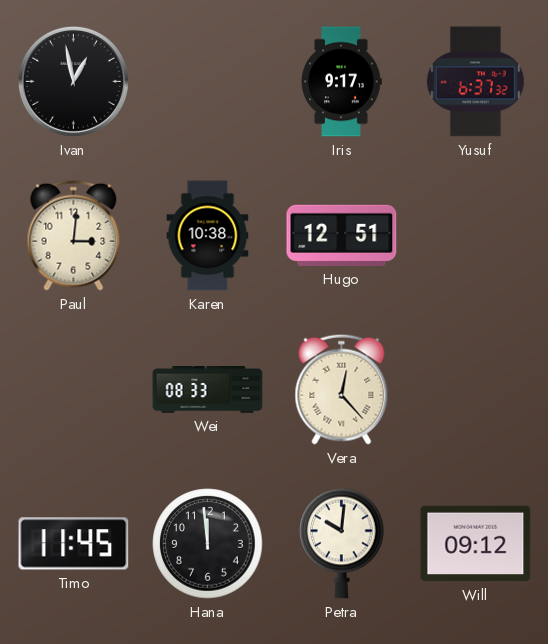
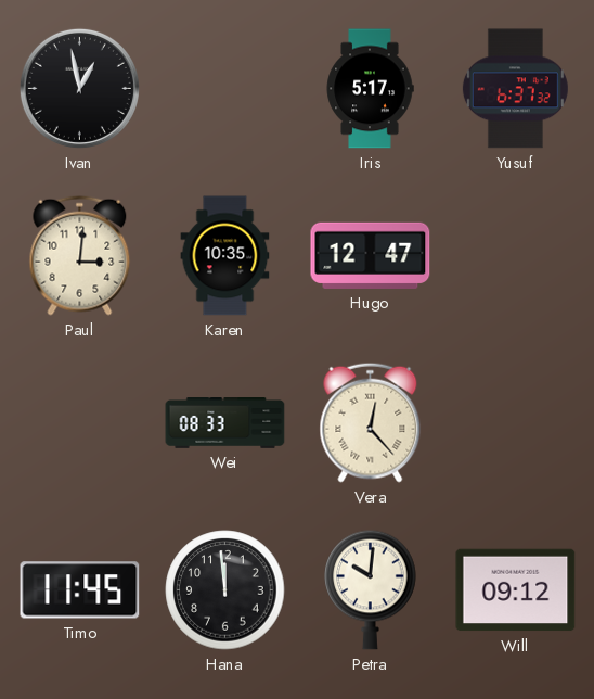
Iris: 9:17 -> 5:17 (370, 89)
Karen: 10:38 -> 10:35 (225, 256)
Hugo: 12:51 -> 12:47 (371, 255)
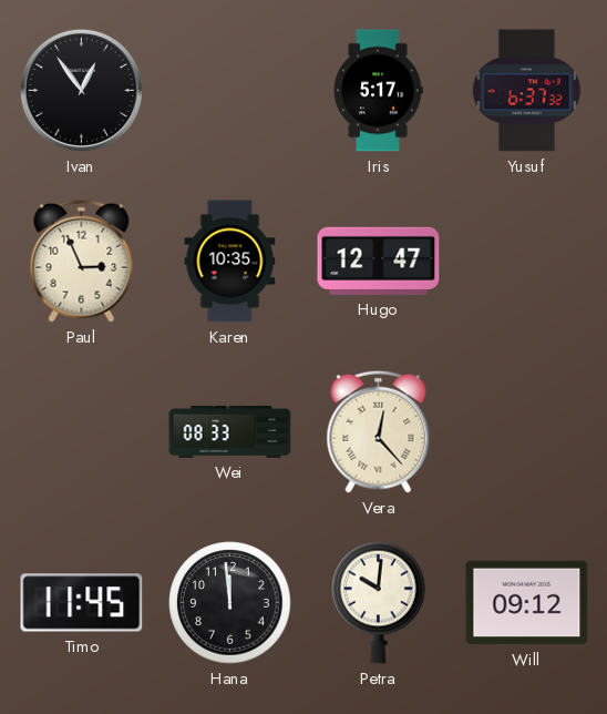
Ivan: 12:58 -> 12:54 (81, 90)
Paul: 3:01 -> 2:56 (82, 261)
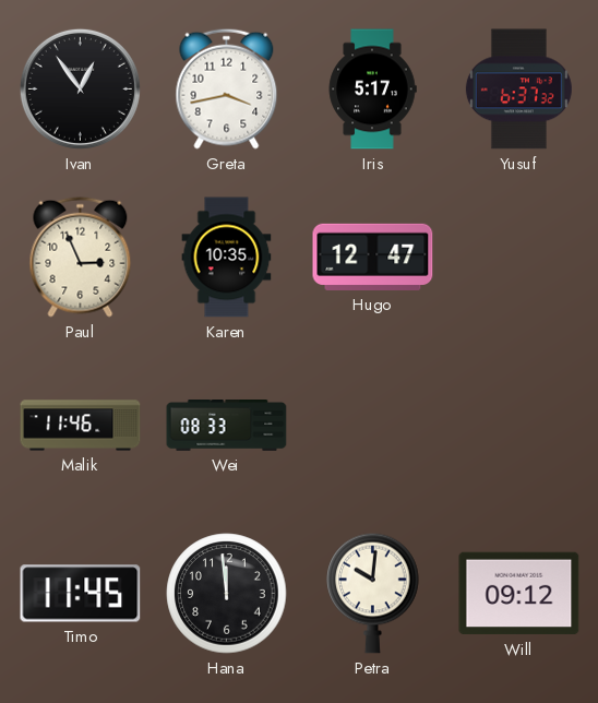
Greta: none -> 3:43 (227, 88)
Malik: none -> 11:46 (81, 426)
Vera: 12:23 -> none (379, 431)
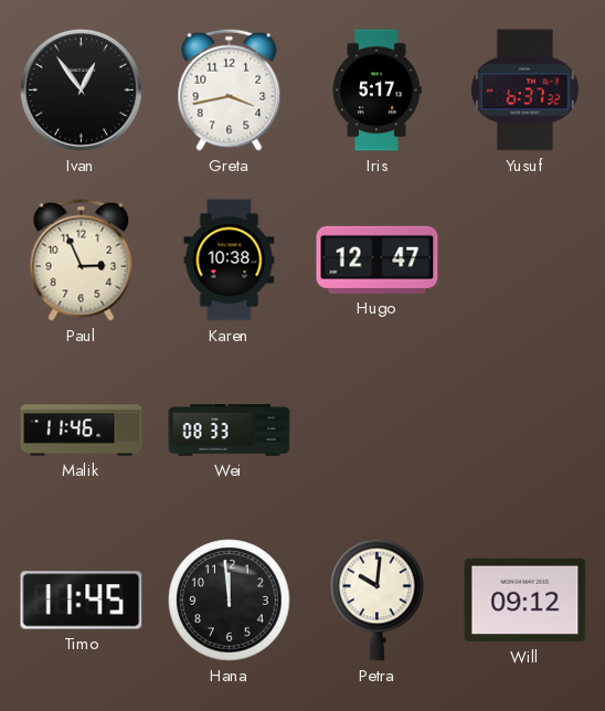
Karen: 10:35 -> 10:38 (230, 261)
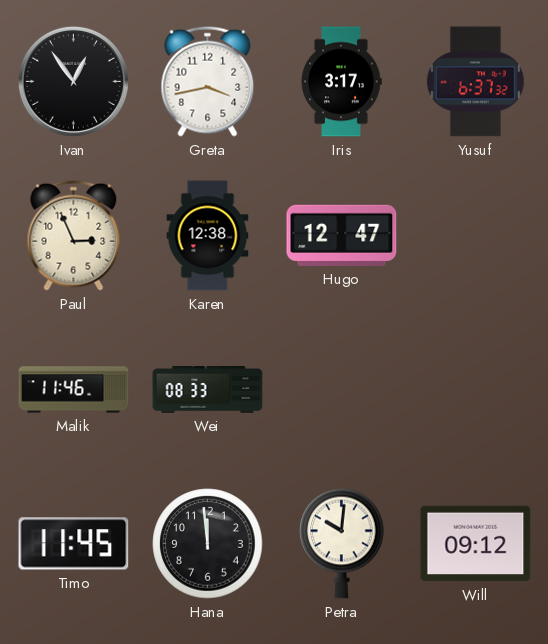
Iris: 5:17 -> 3:17 (341, 82)
Karen: 10:38 -> 12:38 (208, 236)
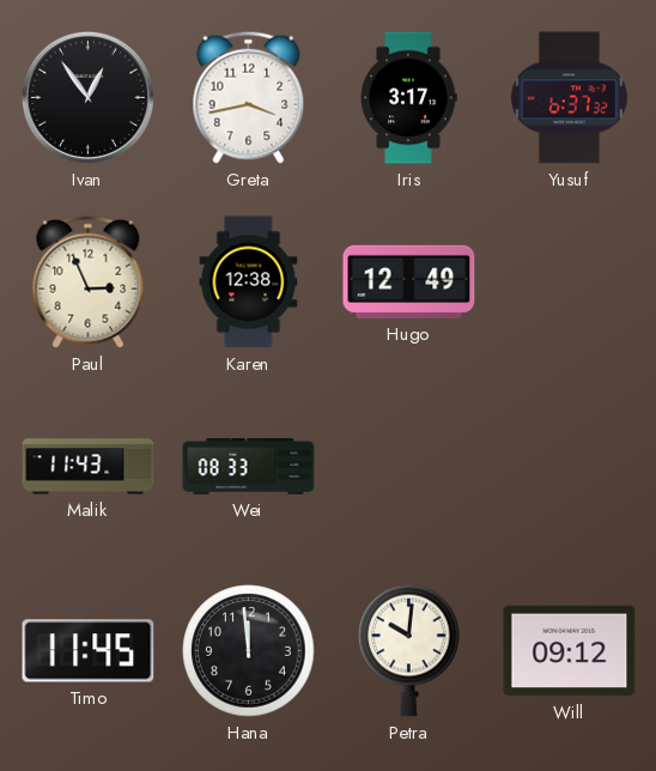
Hugo: 12:47 -> 12:49 (409, 281)
Malik: 11:46 -> 11:43 (89, 467)
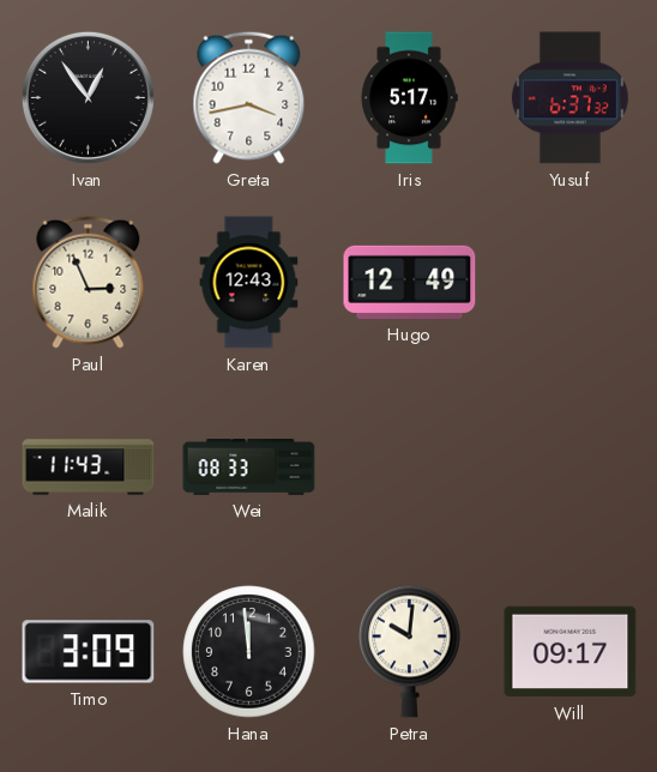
Iris: 3:17 -> 5:17 (409, 98)
Karen: 12:38 -> 12:43 (249, 283)
Timo: 11:45 -> 3:09 (89, 652)
Will: 09:12 -> 09:17 (571, 652)
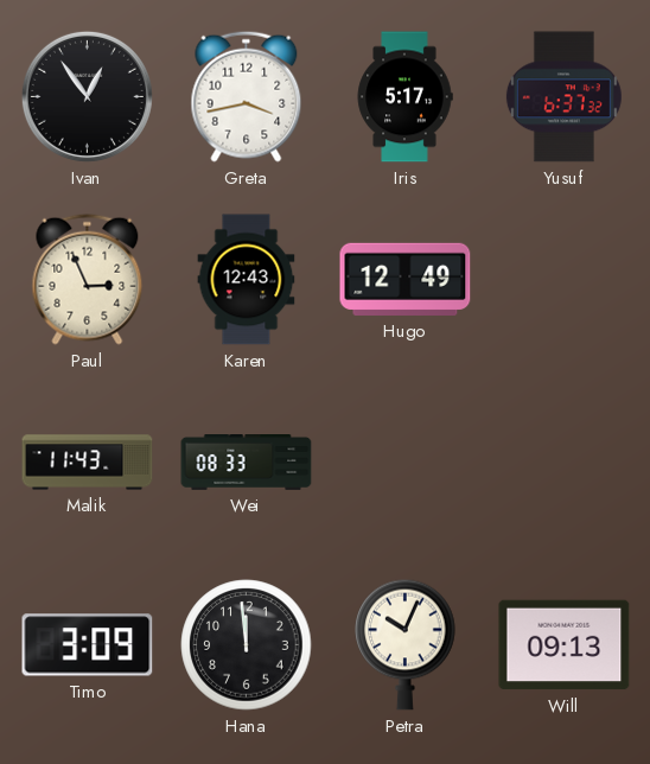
Petra: 10:01 -> 10:04 (406, 644)
Will: 09:17 -> 09:13 (565, 645)
